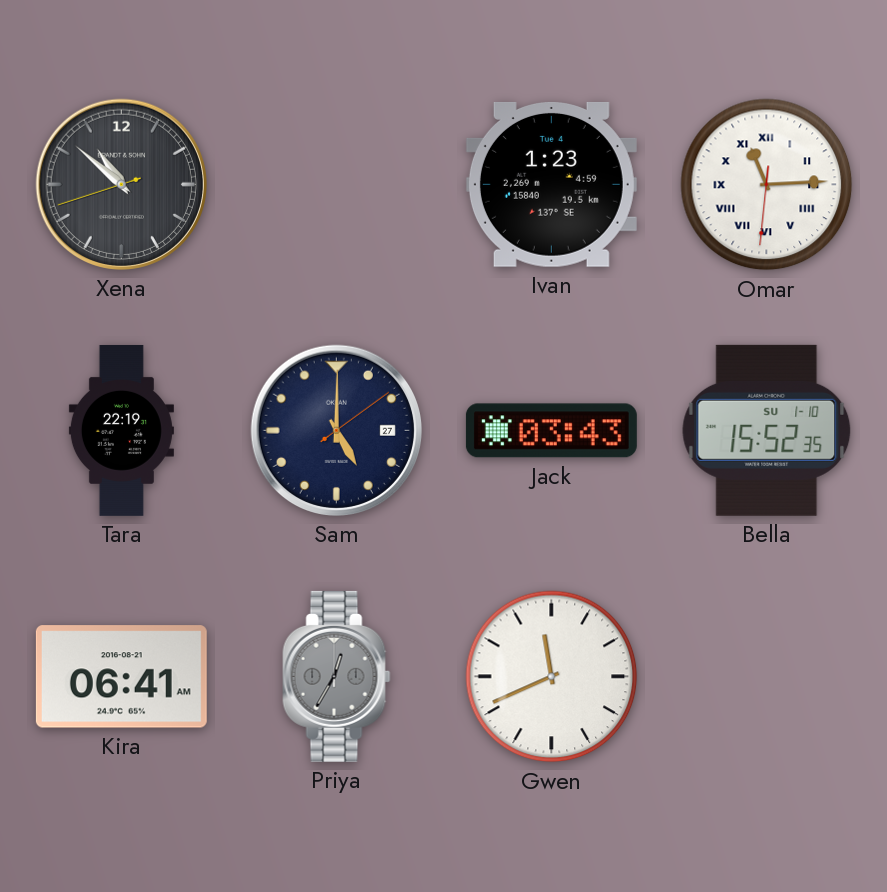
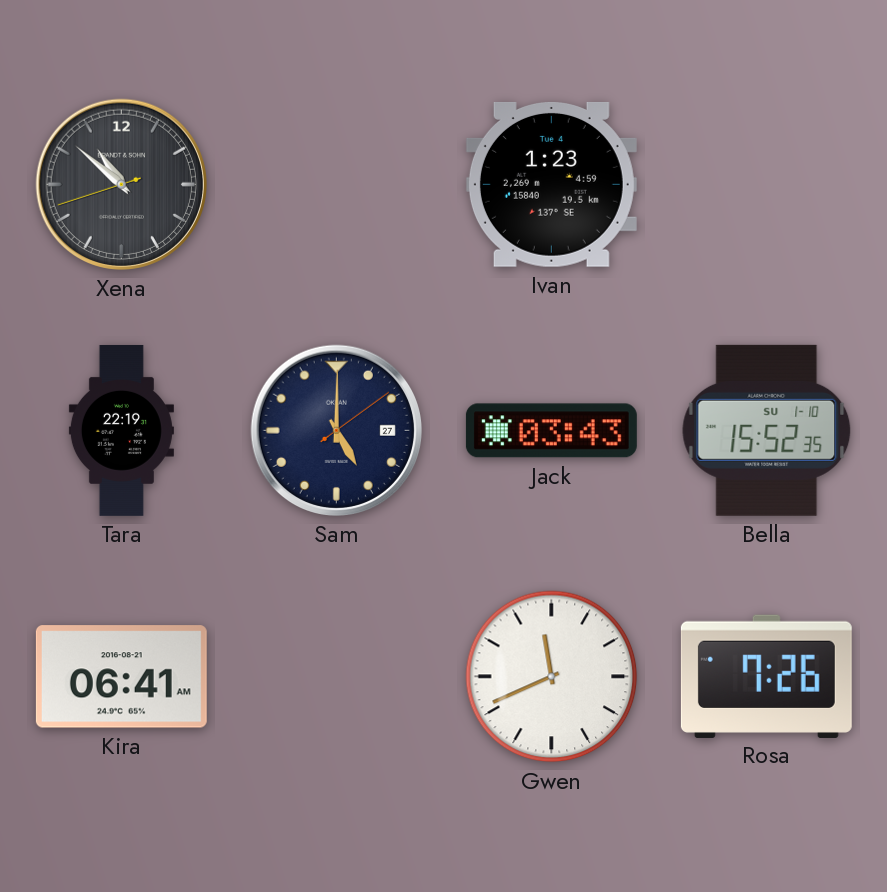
Omar: 11:14 -> none (767, 185)
Priya: 12:35 -> none (337, 676)
Rosa: none -> 7:26 (766, 676)
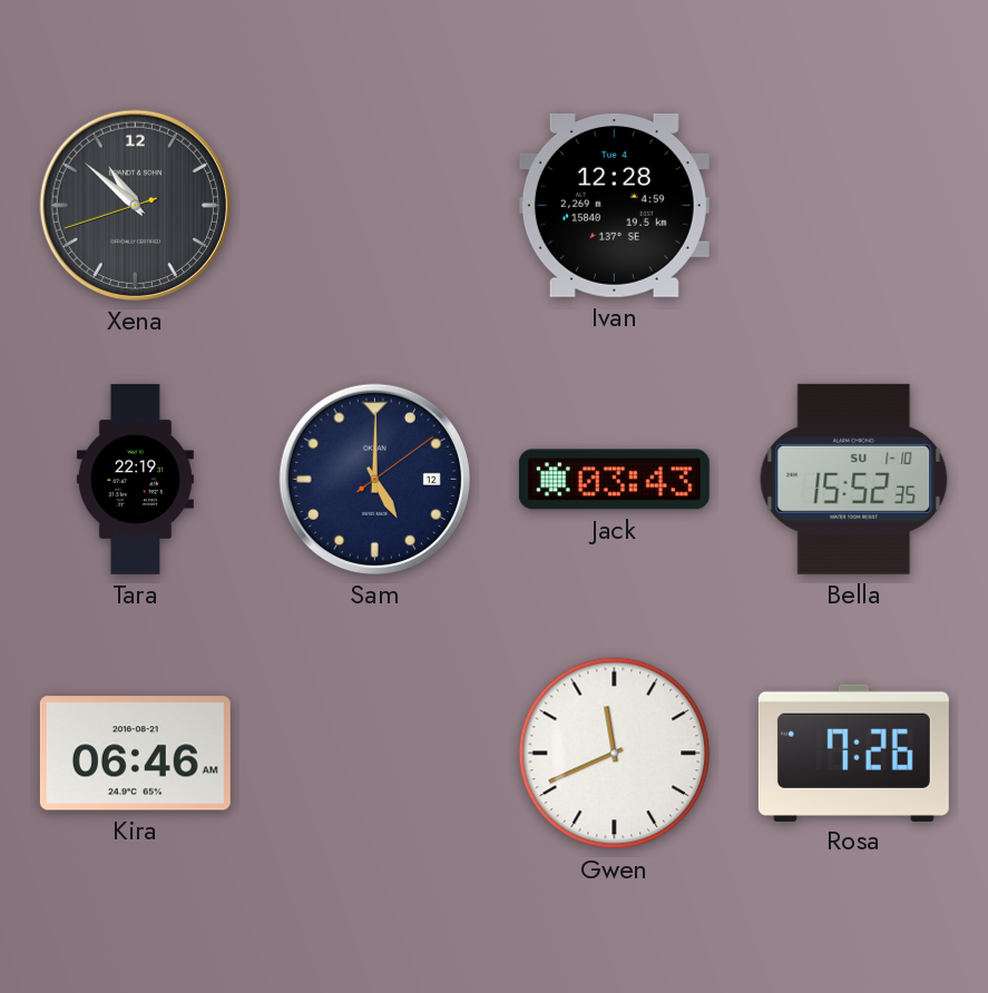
Ivan: 1:23 -> 12:28 (614, 205)
Sam date: 27 -> 12 (374, 479)
Kira: 06:41 -> 06:46 (135, 754)
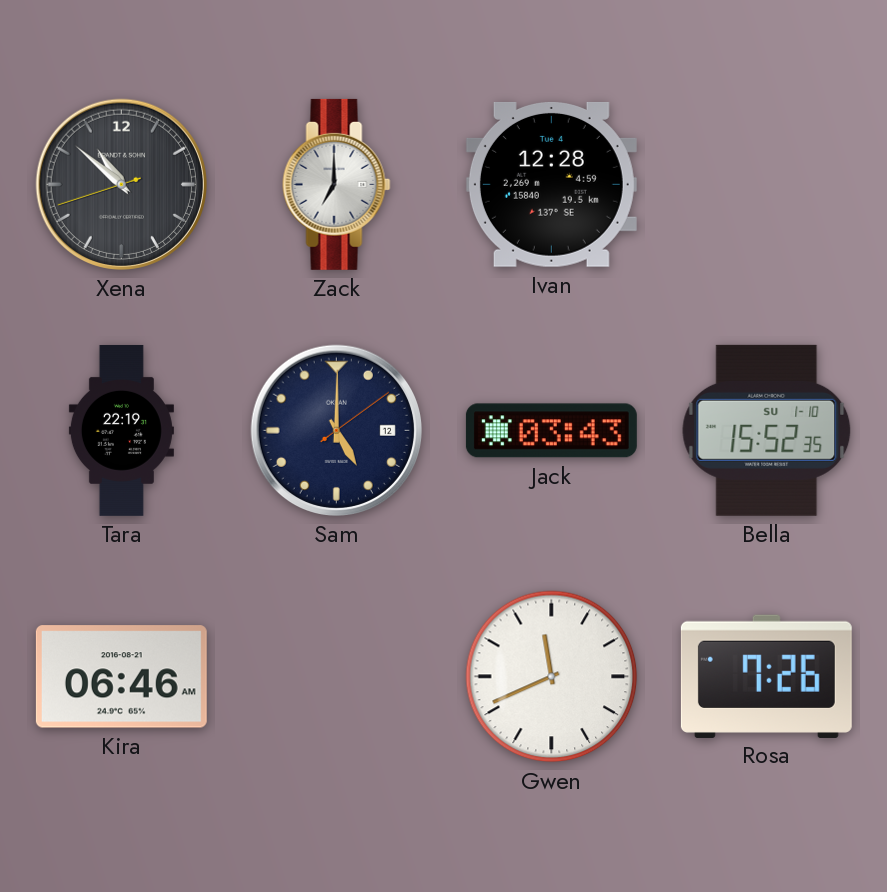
Zack: none -> 7:00 (337, 184)
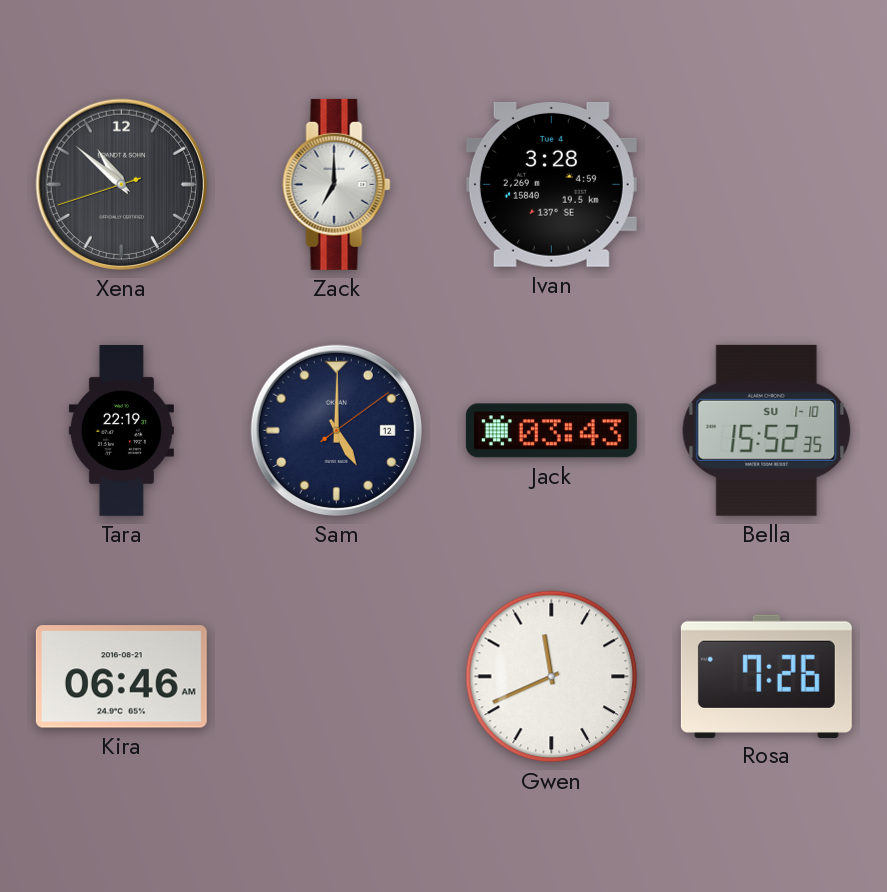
Ivan: 12:28 -> 3:28 (551, 184)
